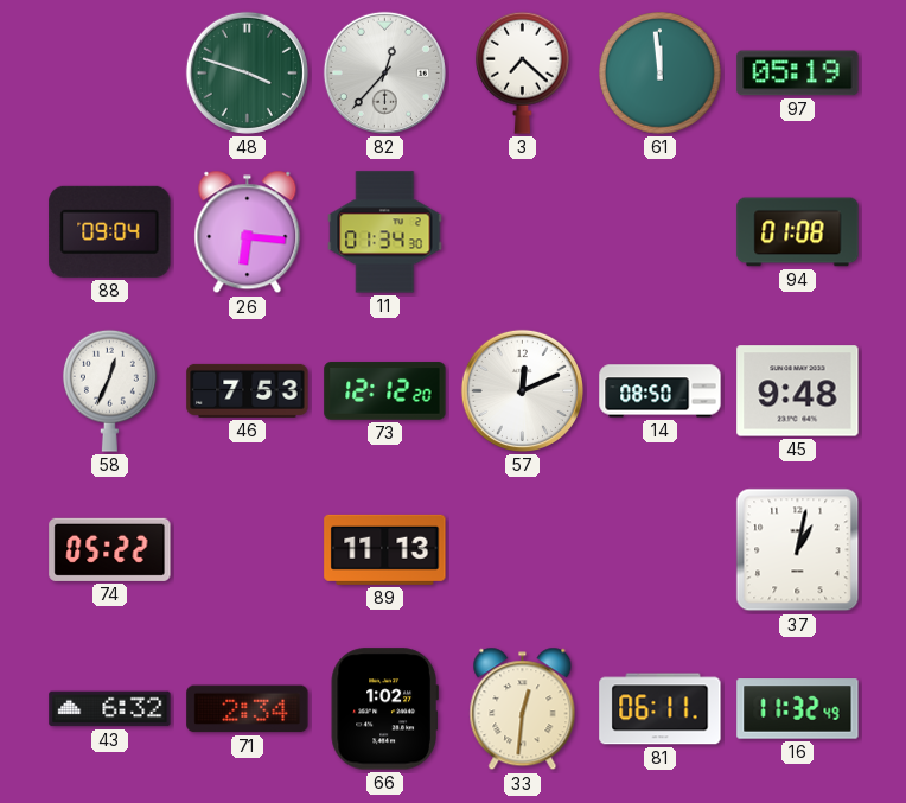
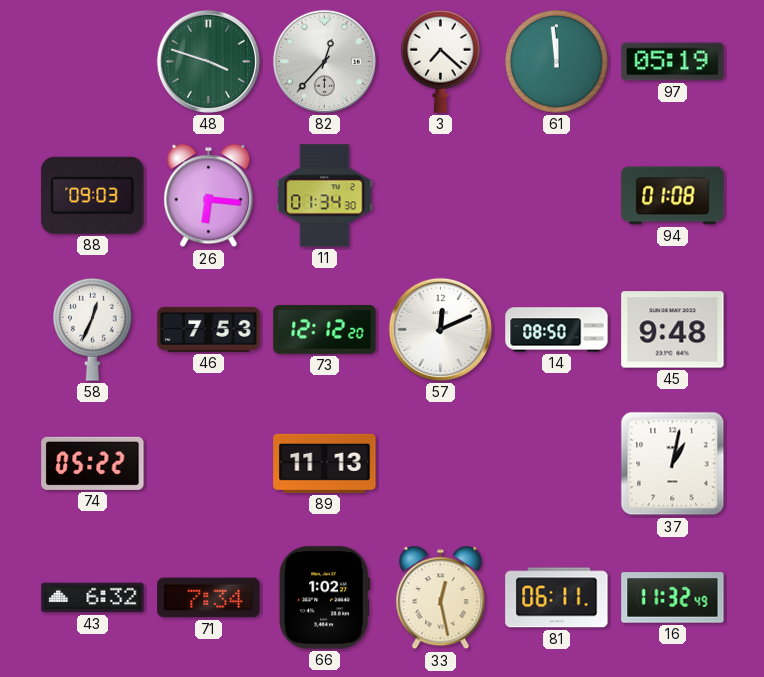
88: 09:04 -> 09:03 (93, 195)
71: 2:34 -> 7:34 (209, 598)
33: 12:31 -> 12:28 (441, 598)
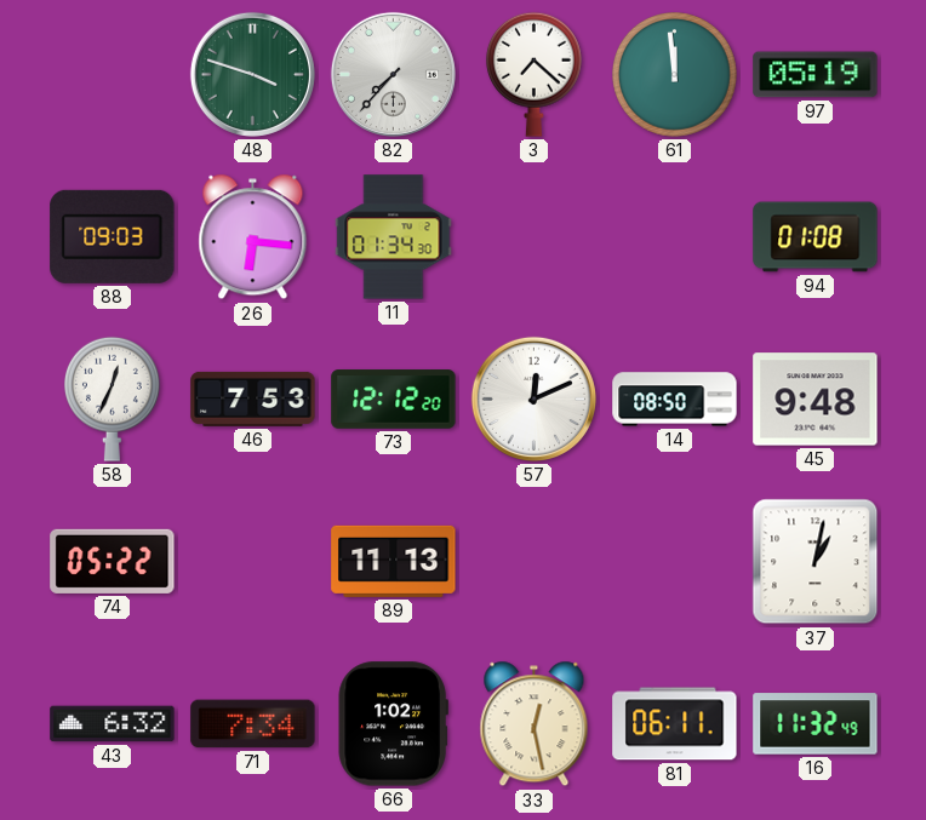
82: 12:37 -> 7:37 (393, 74)
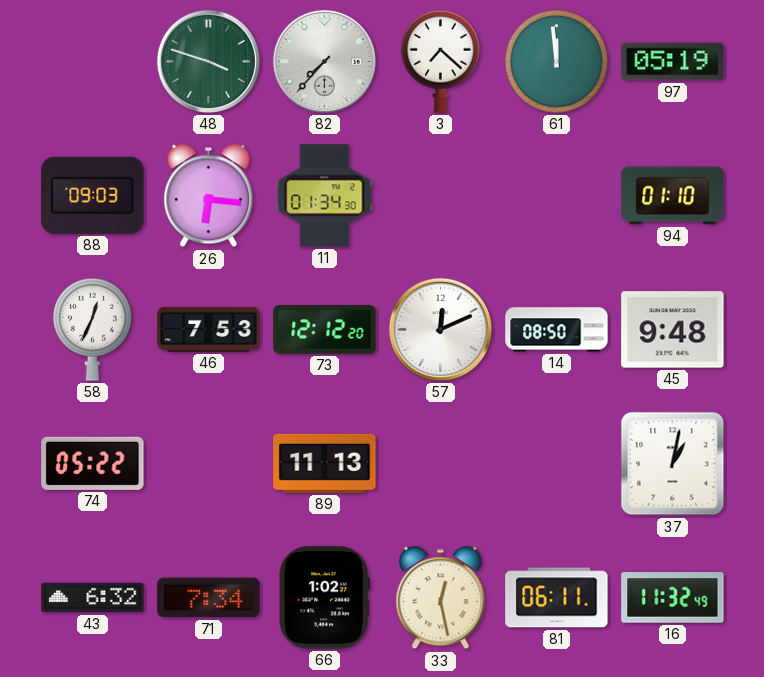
94: 01:08 -> 01:10 (673, 196)
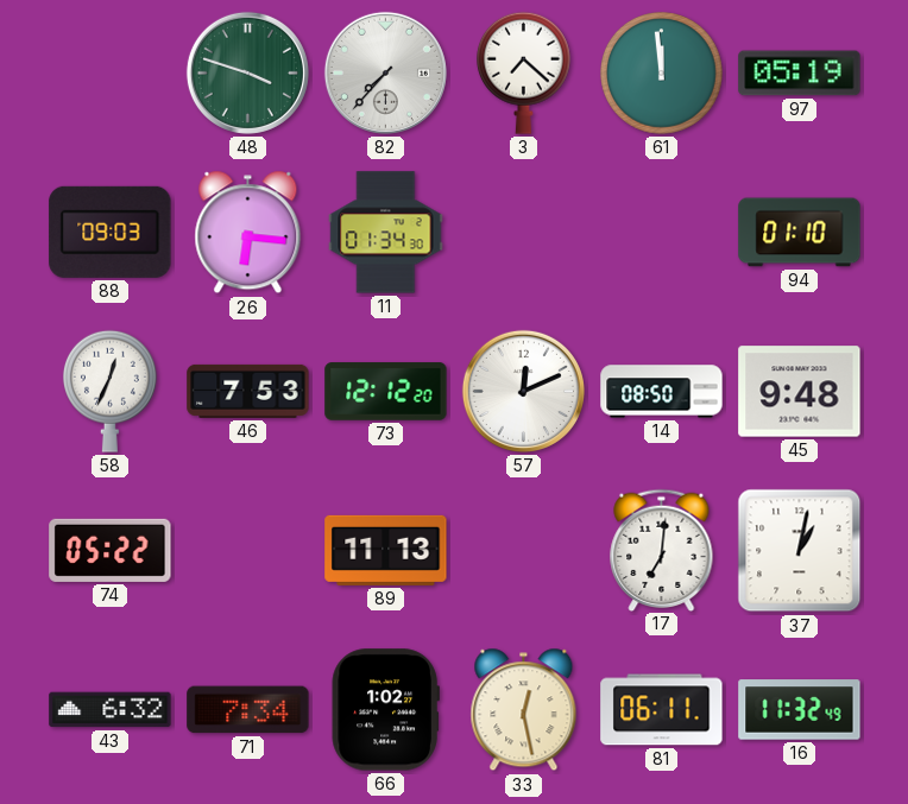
17: none -> 7:01 (662, 550)
